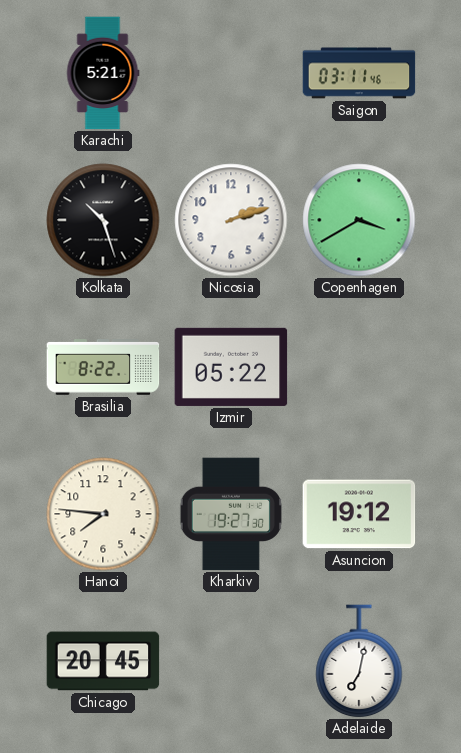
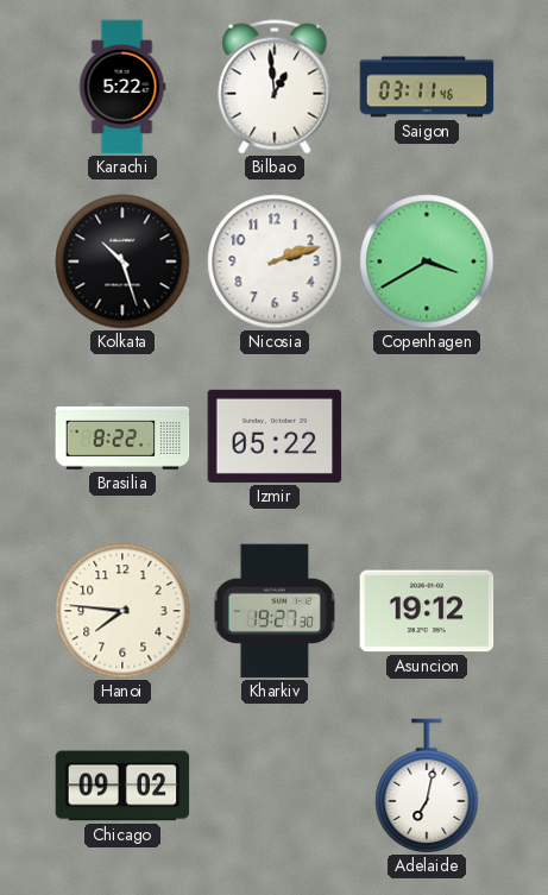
Karachi: 5:21 -> 5:22 (122, 87)
Bilbao: none -> 12:59 (275, 87)
Chicago: 20:45 -> 09:02 (122, 786)
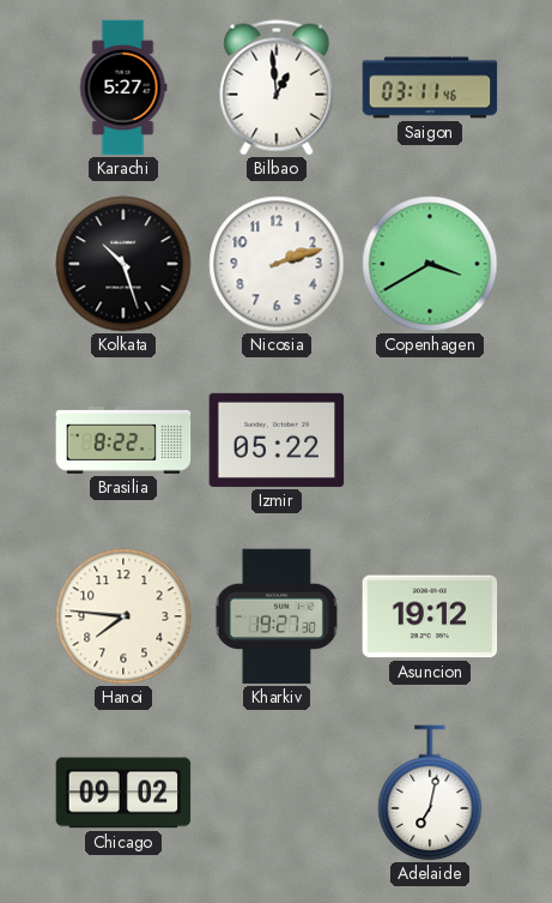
Karachi: 5:22 -> 5:27 (123, 88)
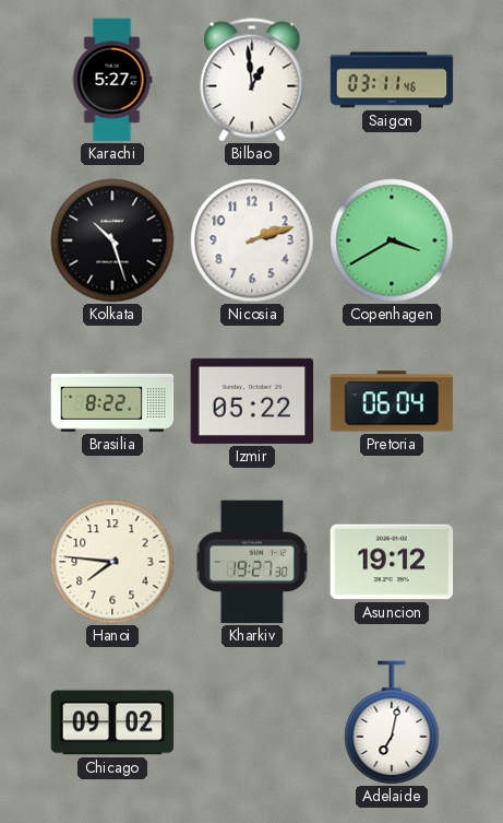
Pretoria: none -> 06:04 (392, 401)
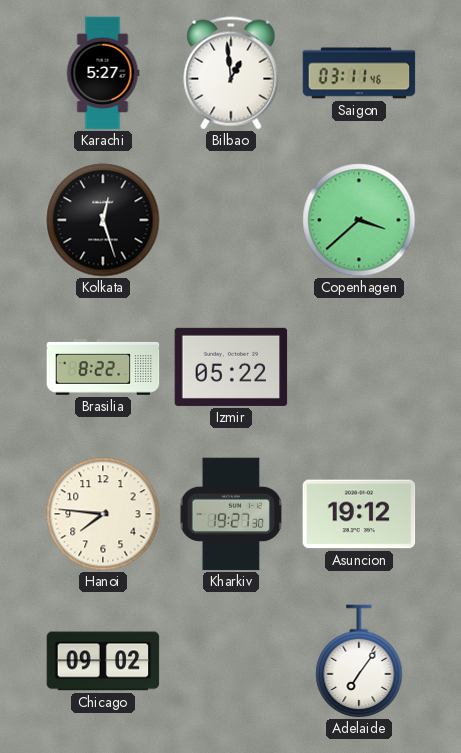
Kolkata: 10:27 -> 12:27 (103, 220)
Nicosia: 2:12 -> none (252, 240)
Copenhagen: 3:40 -> 3:38 (359, 220)
Pretoria: 06:04 -> none (392, 401)
Adelaide: 7:02 -> 7:06 (359, 661)
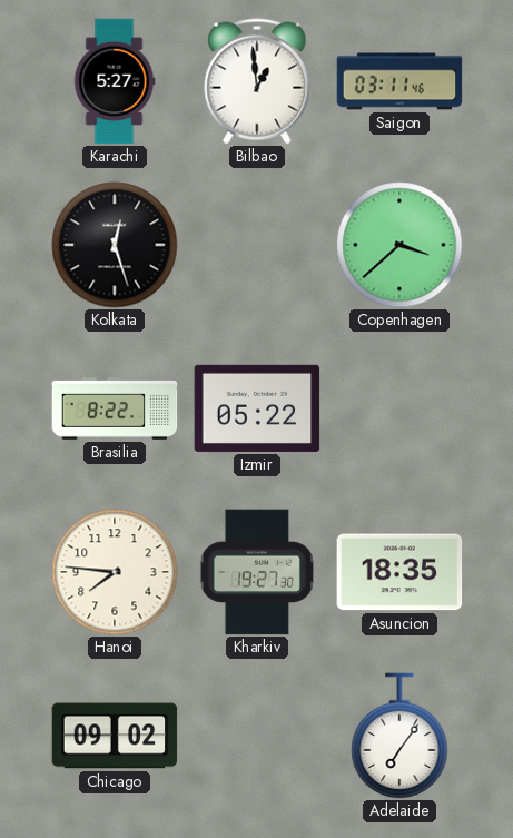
Asuncion: 19:12 -> 18:35 (399, 572)
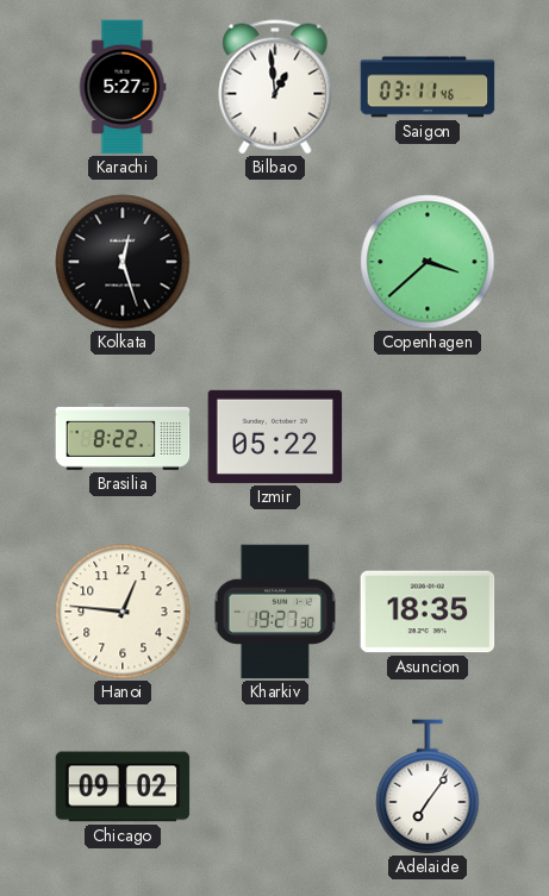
Hanoi: 7:46 -> 12:46 (123, 612)
